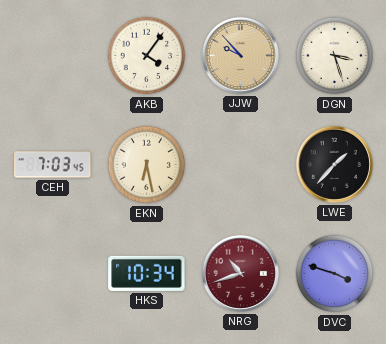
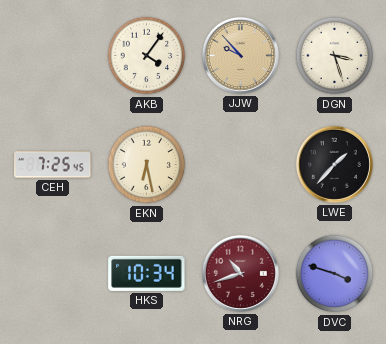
CEH: 7:03 -> 7:25 (53, 165)
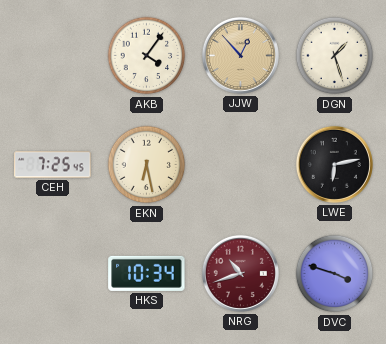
JJW: 9:53 -> 12:53 (240, 55)
DGN: 3:27 -> 1:27 (335, 56)
LWE: 1:37 -> 6:13 (334, 164)
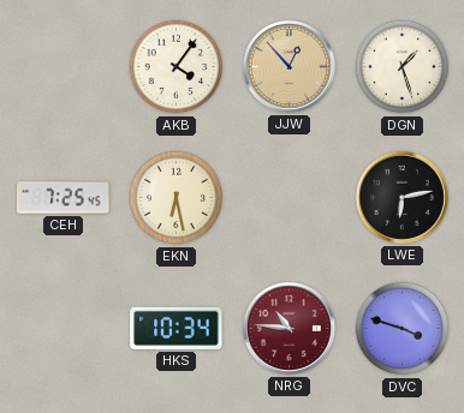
NRG: 10:42 -> 10:46 (288, 328)
